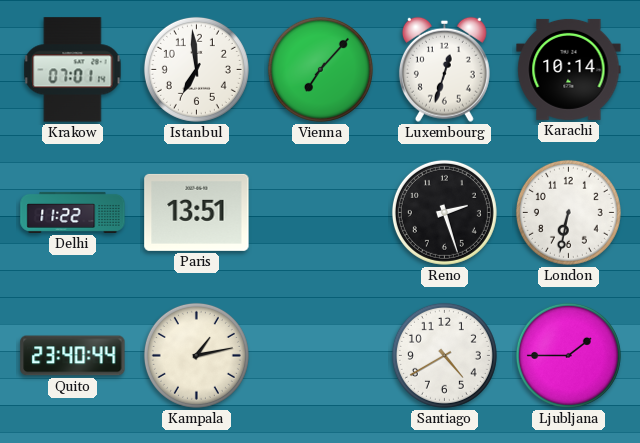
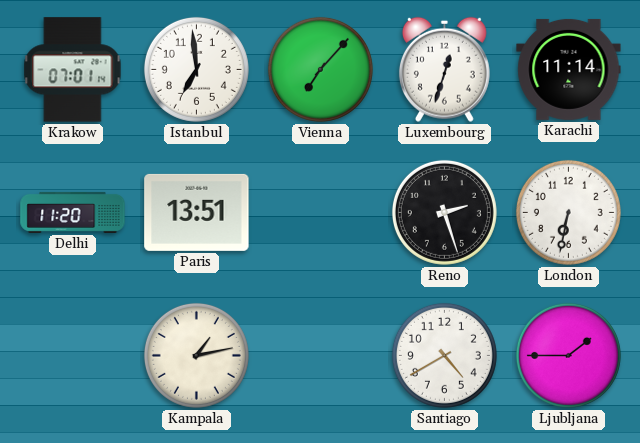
Karachi: 10:14 -> 11:14 (569, 69)
Delhi: 11:22 -> 11:20 (73, 212)
Quito: 23:40 -> none (73, 356)
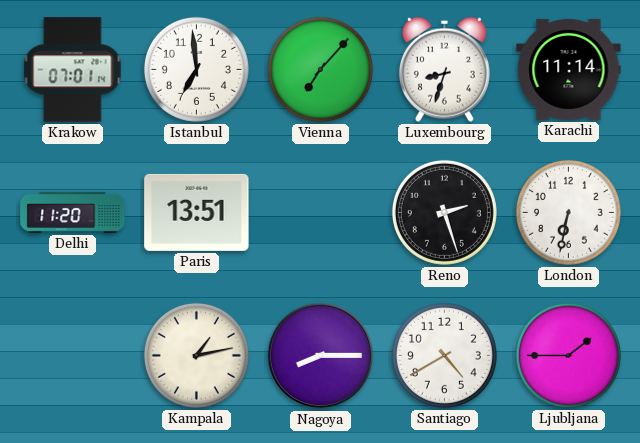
Luxembourg: 12:33 -> 8:33 (444, 69)
Nagoya: none -> 8:15 (321, 356)
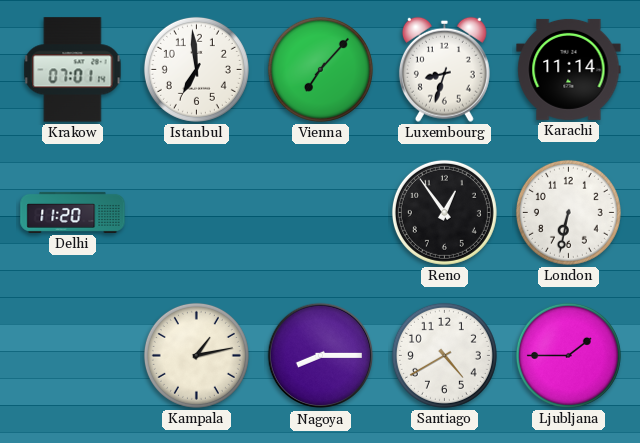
Paris: 13:51 -> none (197, 212)
Reno: 2:27 -> 12:54 (444, 212)
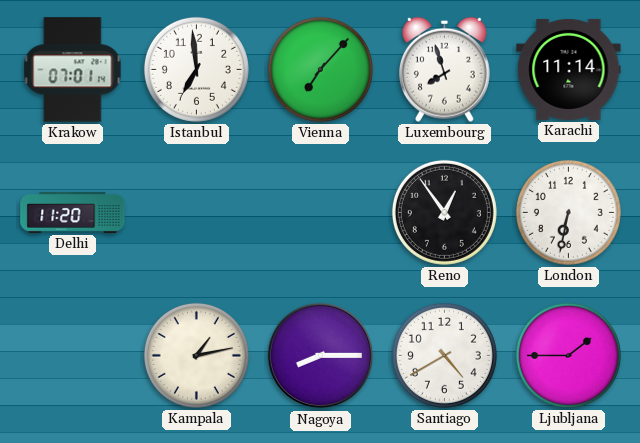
Luxembourg: 8:33 -> 7:57 (444, 69)
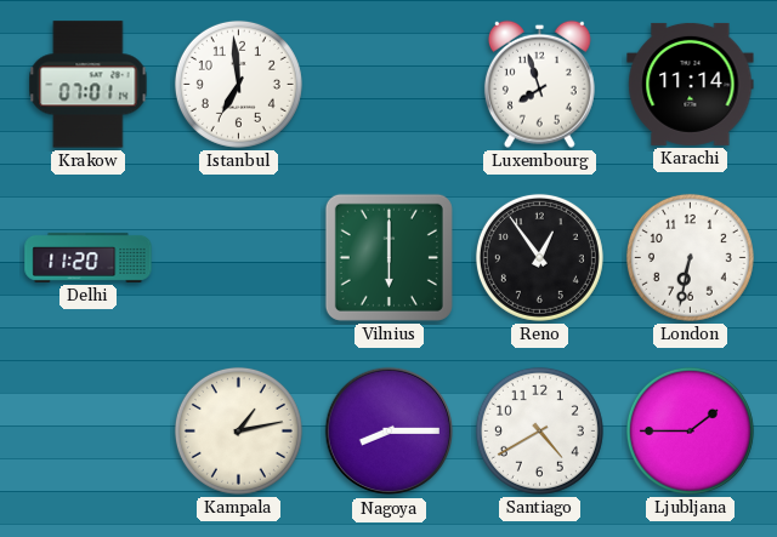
Vienna: 7:07 -> none (320, 69)
Vilnius: none -> 6:00 (388, 257)
